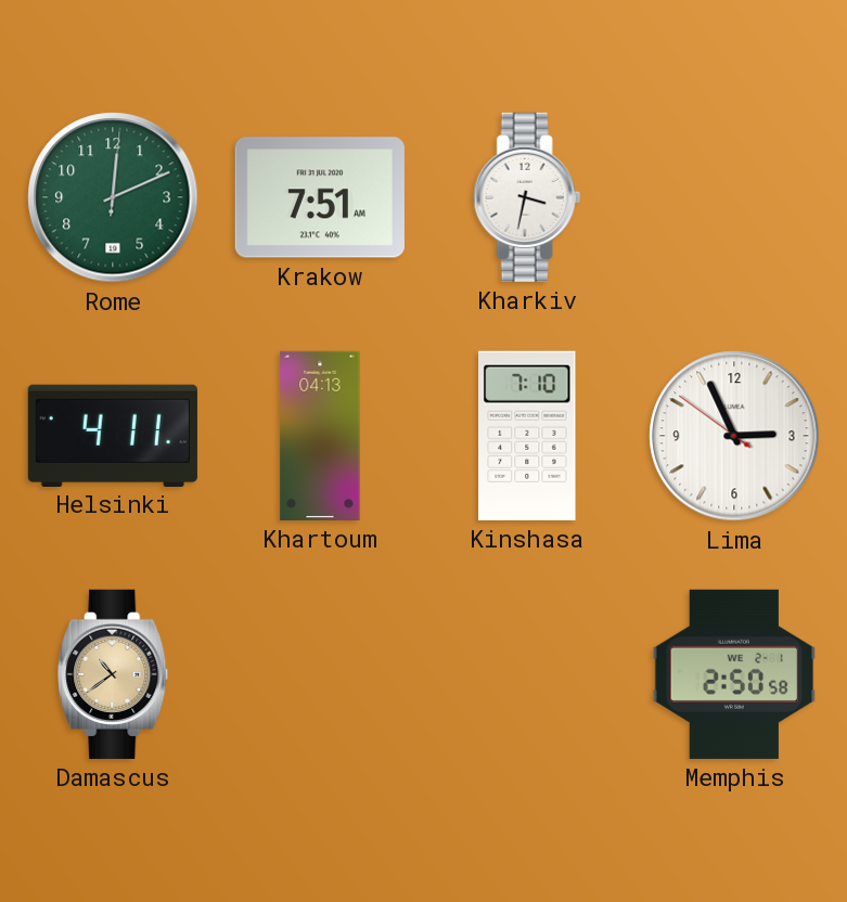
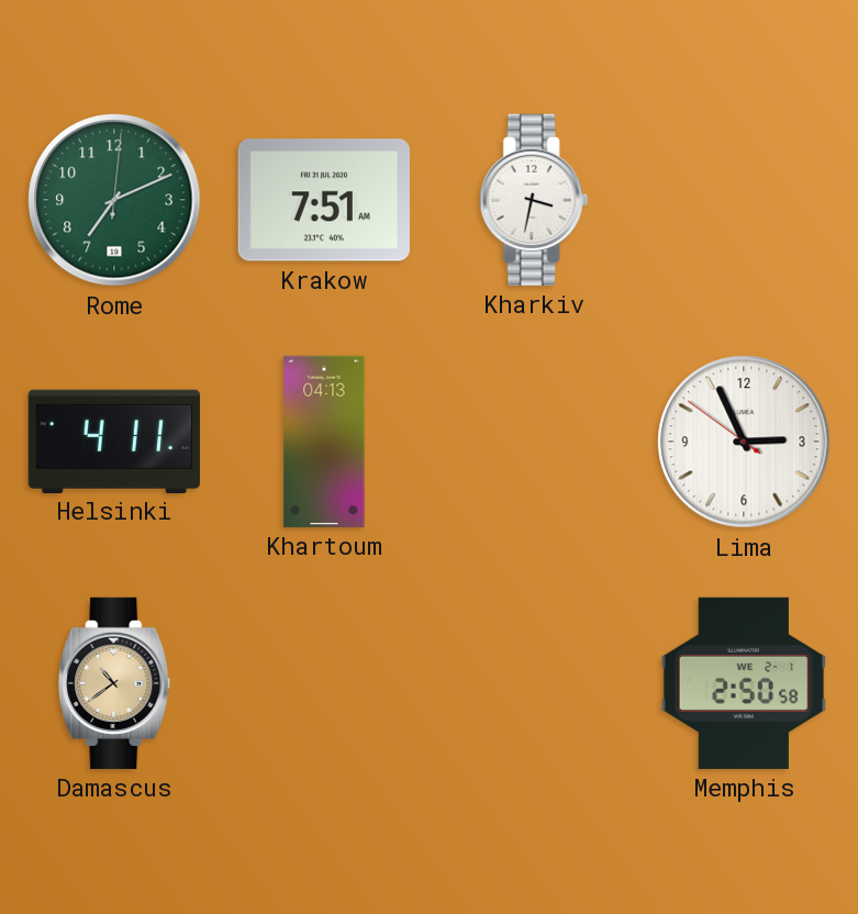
Rome: 12:11 -> 7:11 (114, 200)
Kinshasa: 7:10 -> none (527, 436)
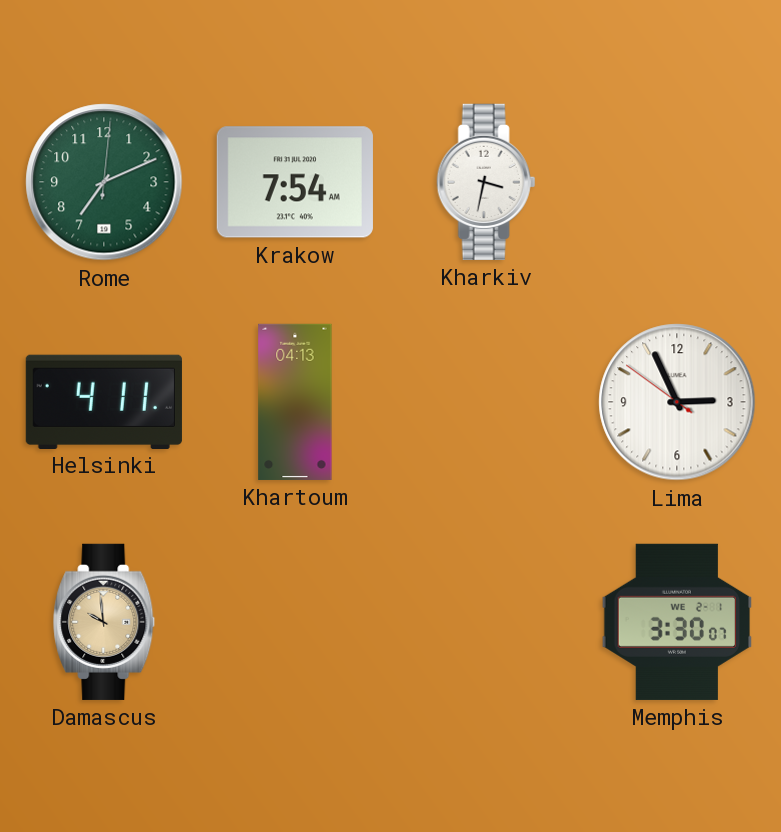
Krakow: 7:51 -> 7:54 (295, 182)
Damascus: 10:39 -> 9:59 (105, 622)
Memphis: 2:50 -> 3:30 (677, 622)
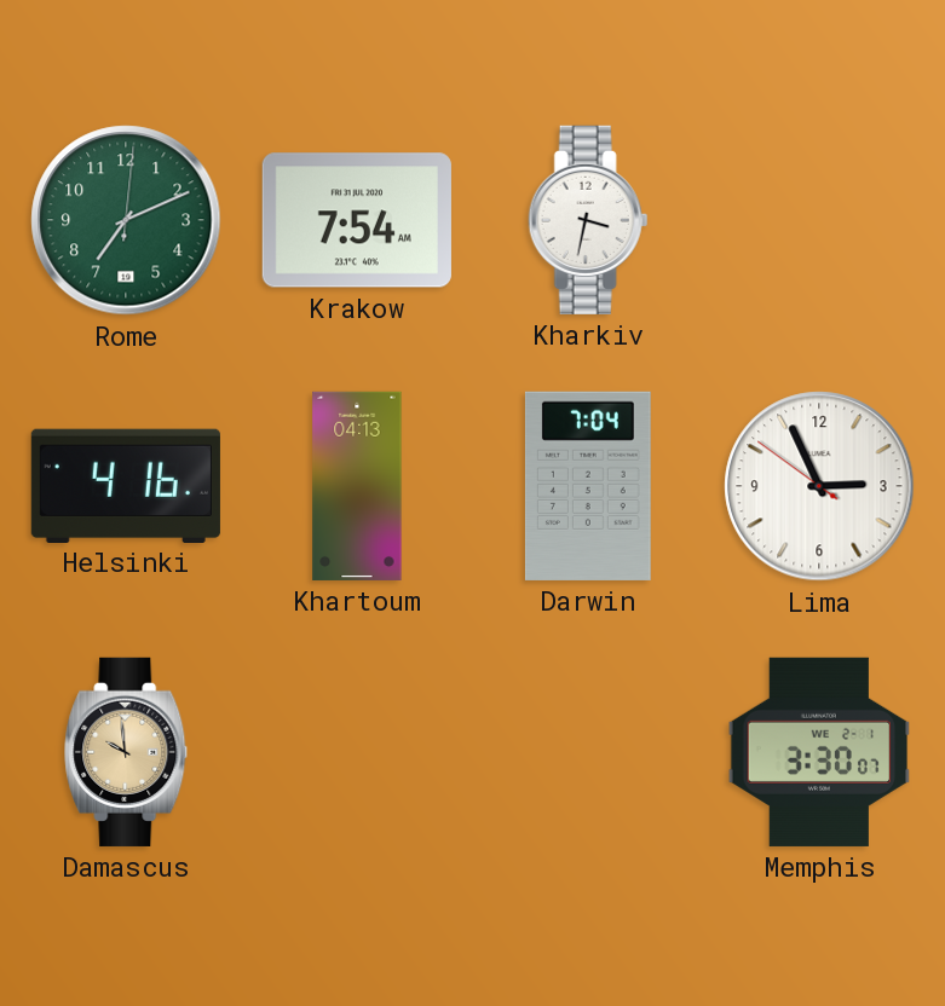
Helsinki: 4:11 -> 4:16 (126, 485)
Darwin: none -> 7:04 (588, 486)
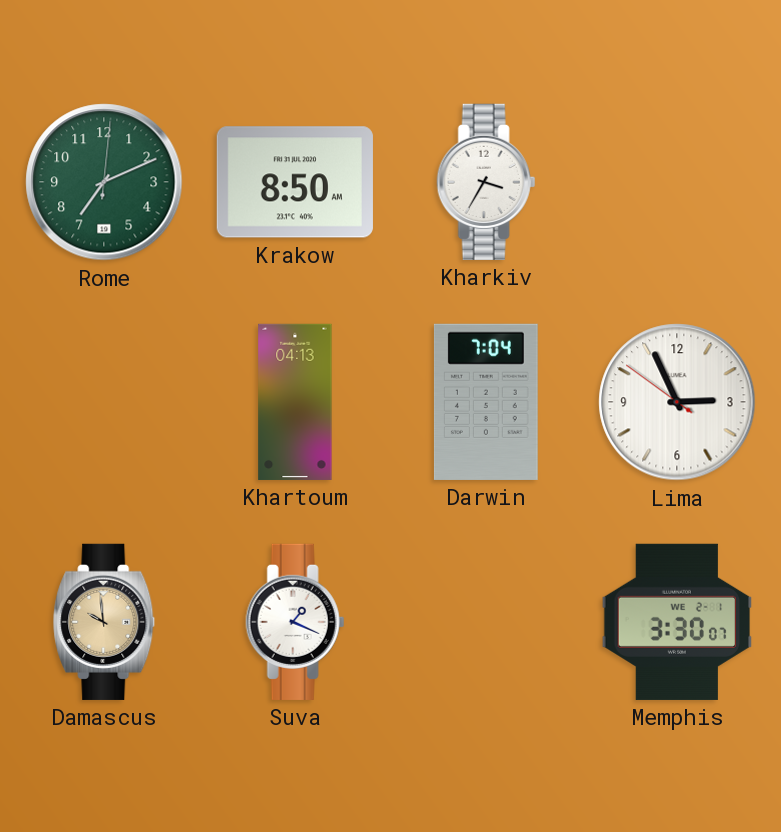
Krakow: 7:54 -> 8:50 (295, 182)
Kharkiv: 3:32 -> 3:35 (486, 182)
Helsinki: 4:16 -> none (126, 485)
Suva: none -> 1:19 (295, 622)
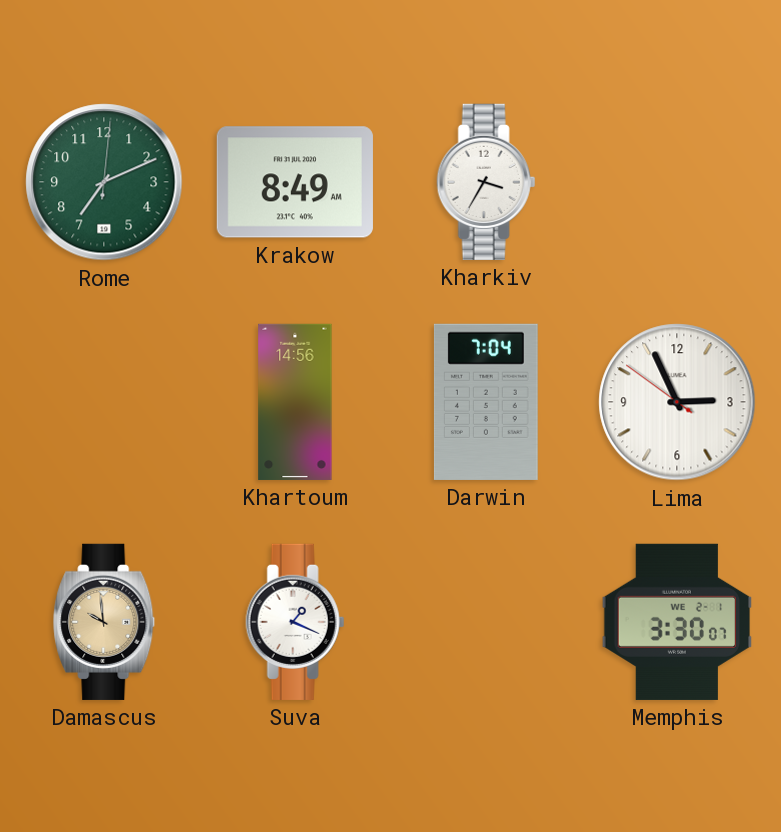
Krakow: 8:50 -> 8:49 (295, 182)
Khartoum: 04:13 -> 14:56 (295, 402)
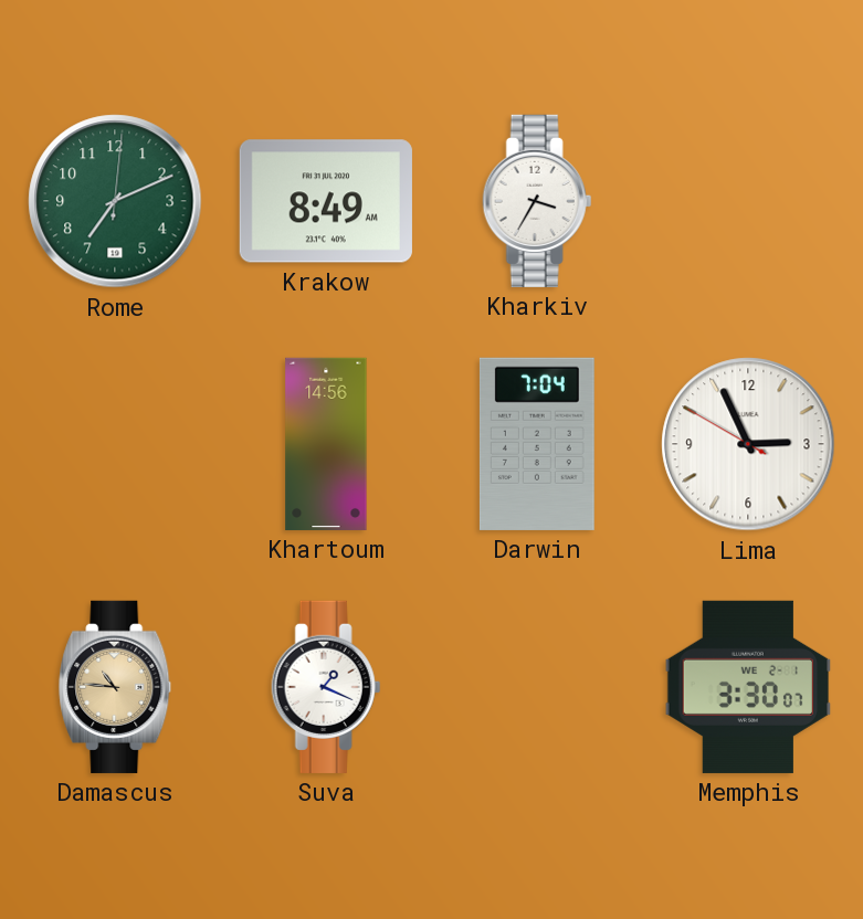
Lima: 2:55:51 -> 2:55:50 (748, 444)
Damascus: 9:59 -> 10:46 (116, 687)
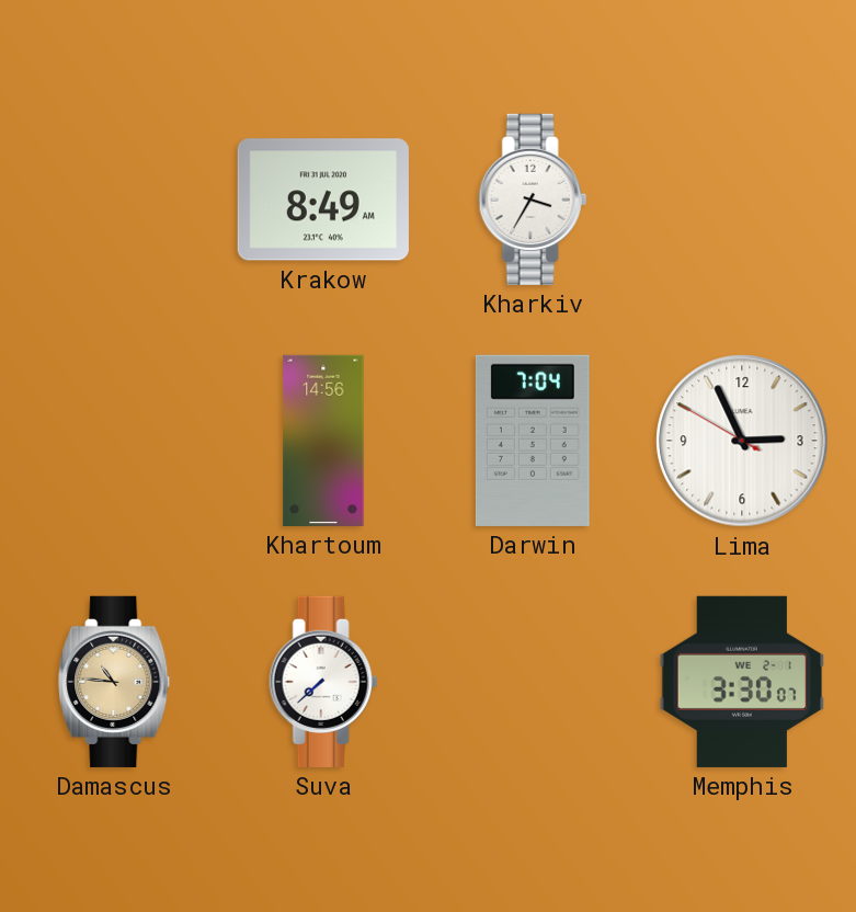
Rome: 7:11 -> none (115, 201)
Suva: 1:19 -> 7:38 (323, 682)
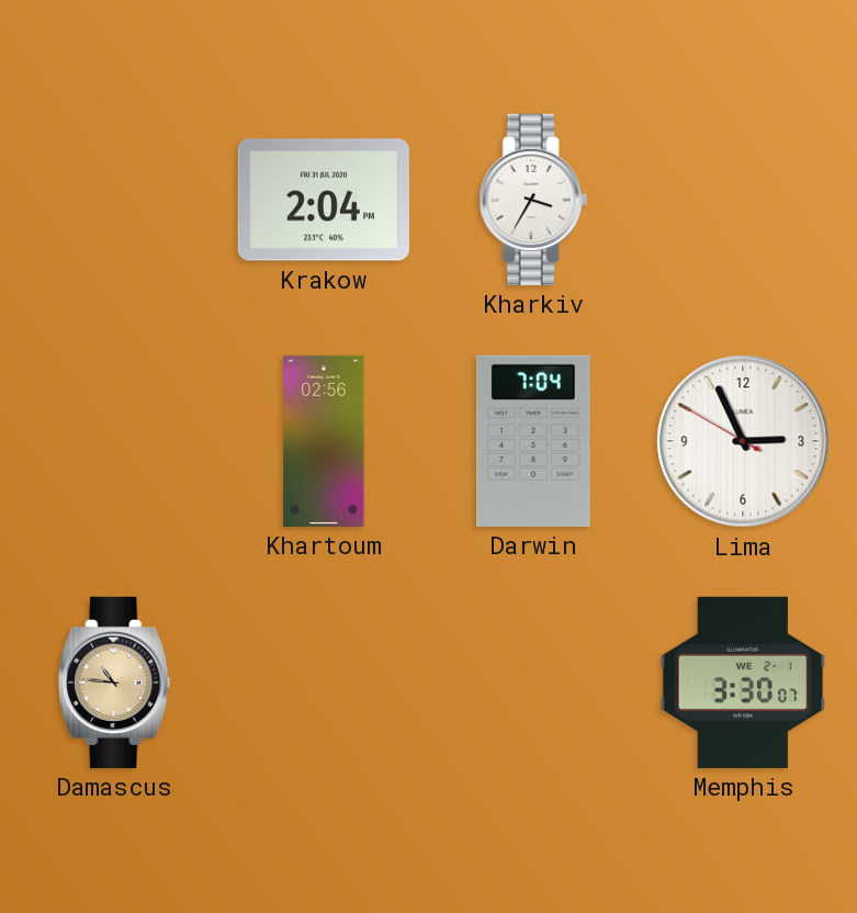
Krakow: 8:49 -> 2:04 (324, 200)
Khartoum: 14:56 -> 02:56 (324, 441)
Suva: 7:38 -> none (323, 682)
